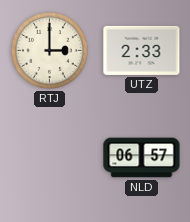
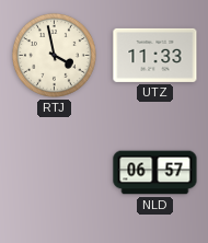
RTJ: 3:00 -> 3:58 (54, 55)
UTZ: 2:33 -> 11:33 (155, 55)
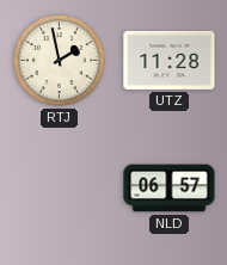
RTJ: 3:58 -> 1:58 (59, 60)
UTZ: 11:33 -> 11:28 (170, 60)
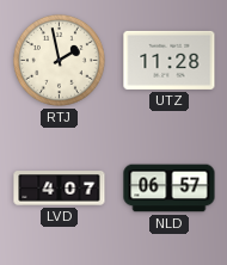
LVD: none -> 4:07 (60, 189)
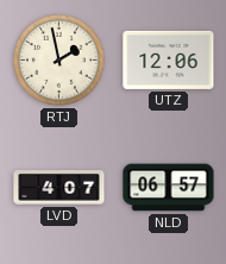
UTZ: 11:28 -> 12:06 (169, 59)
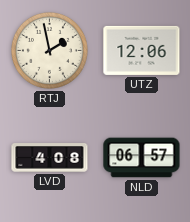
LVD: 4:07 -> 4:08 (50, 158)
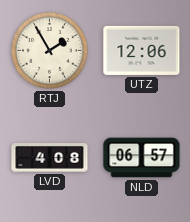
RTJ: 1:58 -> 1:55 (49, 50)
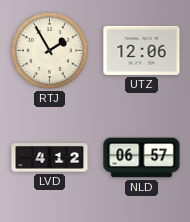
LVD: 4:08 -> 4:12 (50, 158)
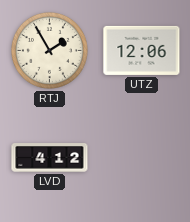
NLD: 06:57 -> none (142, 158)
